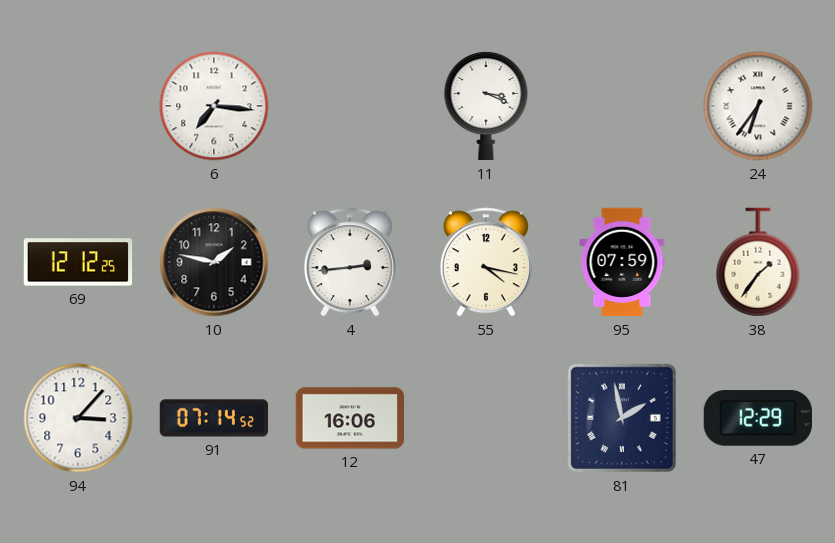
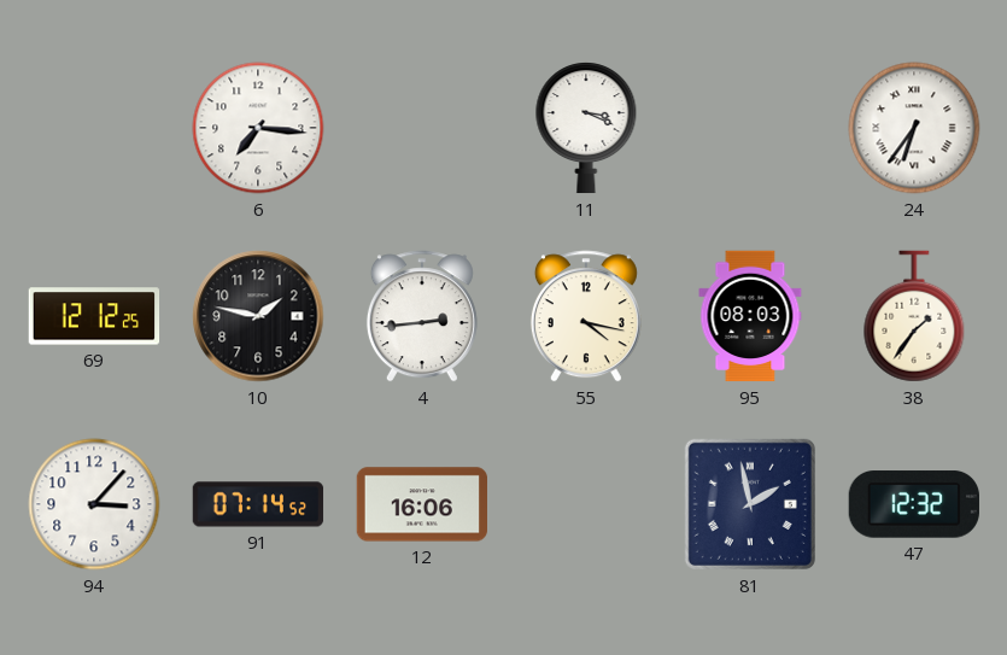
95: 07:59 -> 08:03 (750, 316)
47: 12:29 -> 12:32 (914, 504)
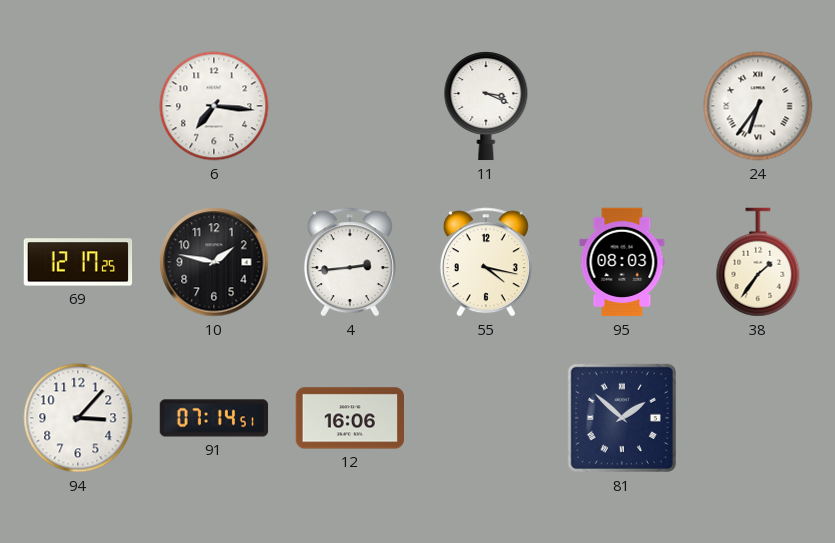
69: 12:12 -> 12:17 (78, 262)
91: 07:14:52 -> 07:14:51 (214, 418)
81: 1:58 -> 1:52 (622, 418)
47: 12:32 -> none (914, 504)
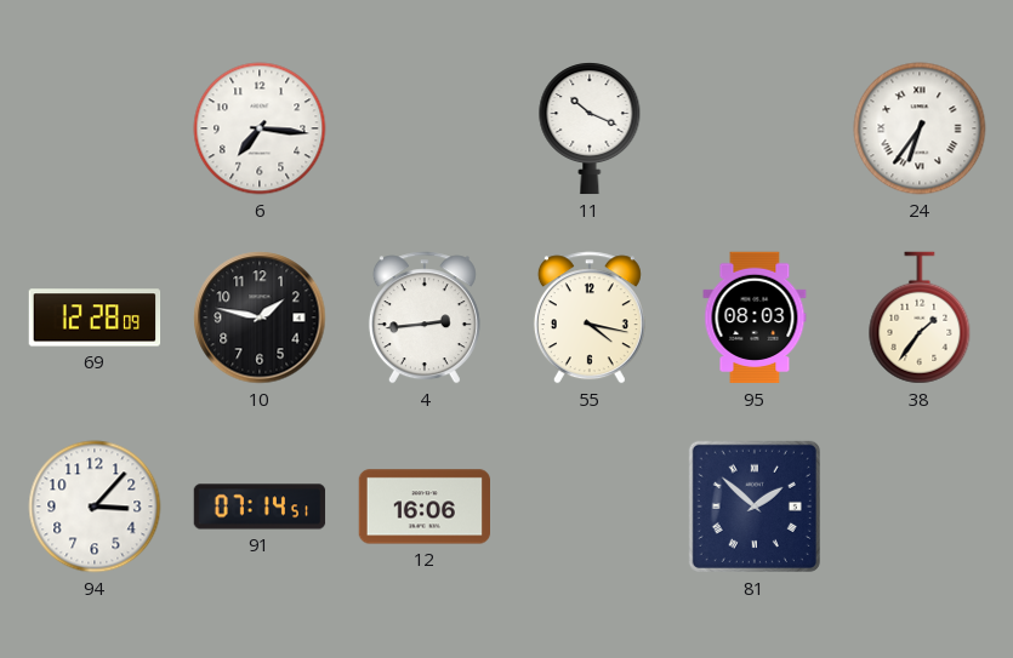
11: 3:19 -> 10:19 (590, 130)
69: 12:17 -> 12:28 (95, 317)
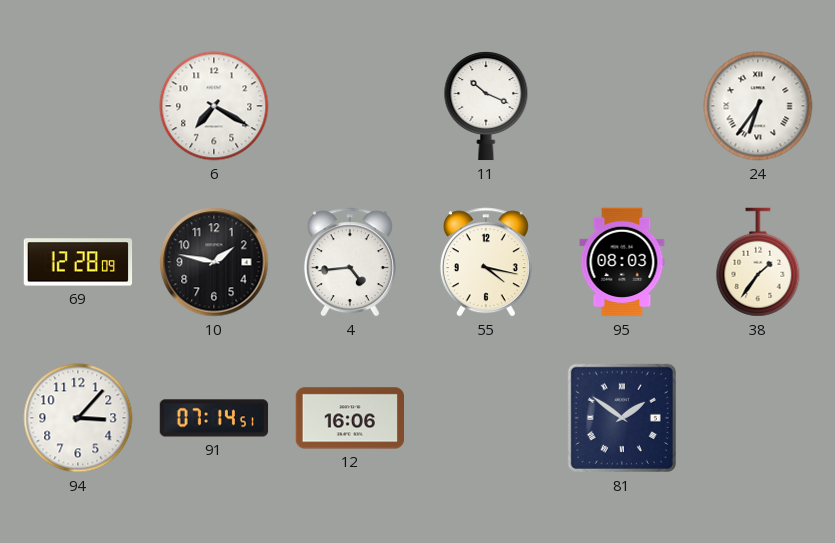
6: 7:16 -> 7:20 (214, 106)
4: 2:44 -> 4:44 (350, 262)
81: 1:52 -> 1:51 (622, 418)
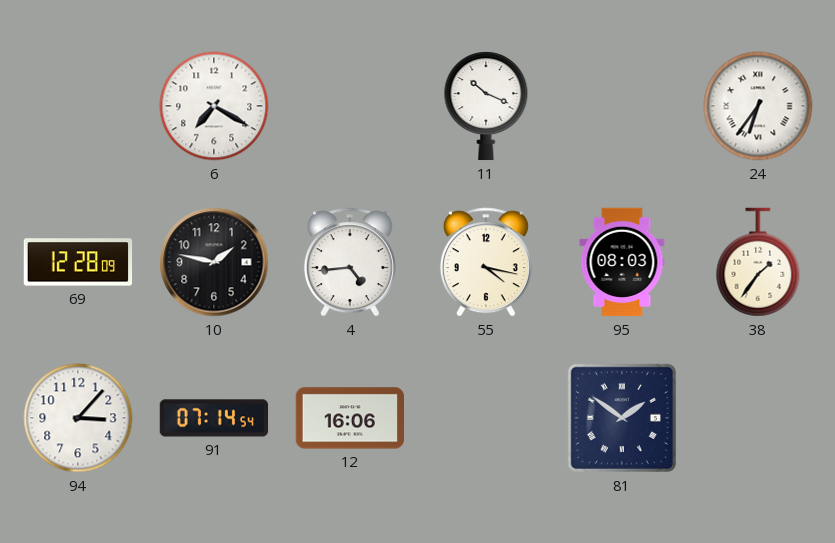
91: 07:14:51 -> 07:14:54 (214, 418)
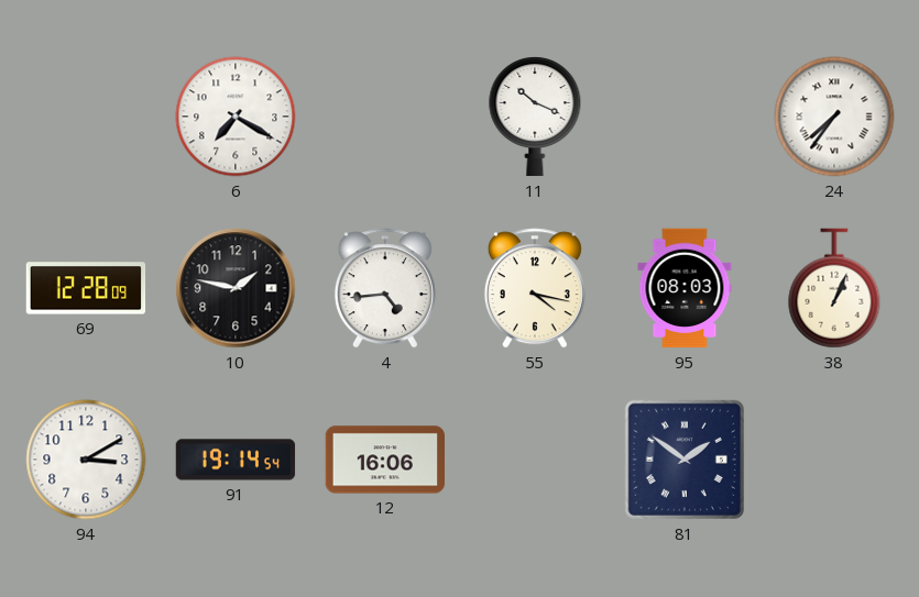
24: 6:36 -> 7:36 (834, 117)
38: 1:36 -> 1:04 (834, 288)
94: 3:07 -> 3:10 (86, 460)
91: 07:14 -> 19:14 (236, 460)
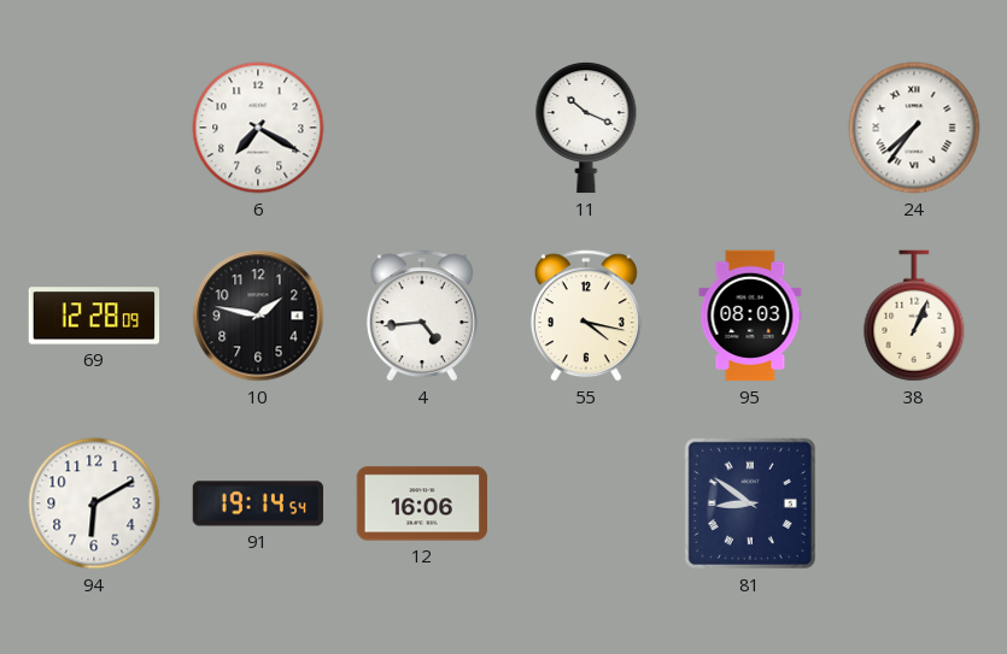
94: 3:10 -> 6:10 (94, 503)
81: 1:51 -> 8:51 (750, 503)
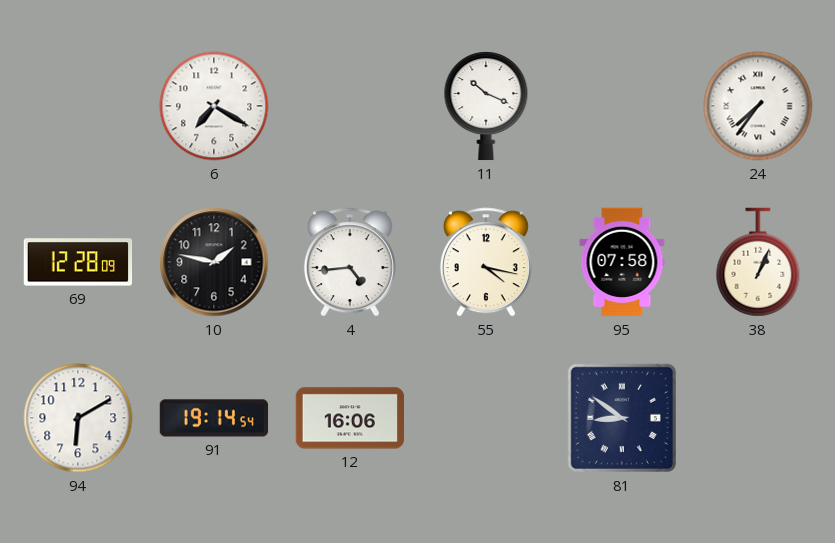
95: 08:03 -> 07:58 (622, 262)
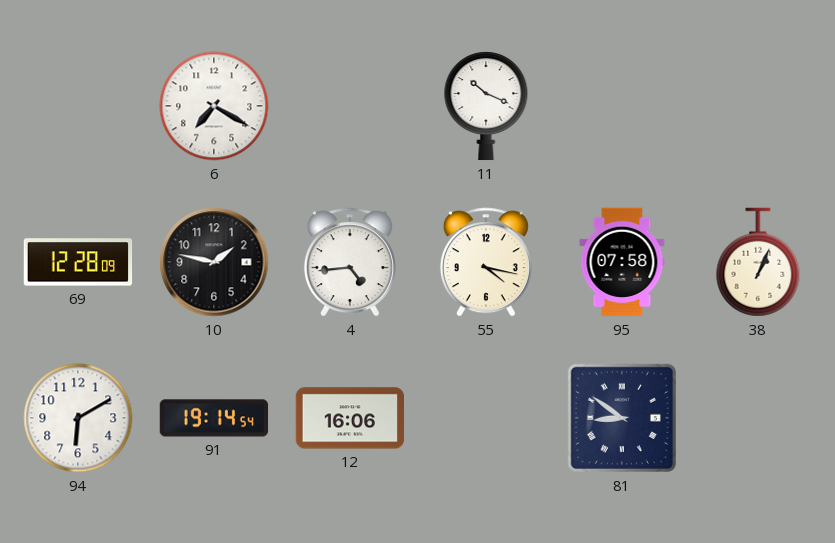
24: 7:36 -> none (758, 106)
